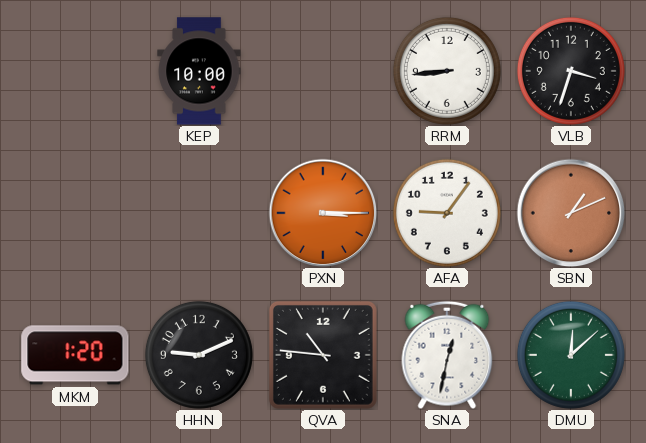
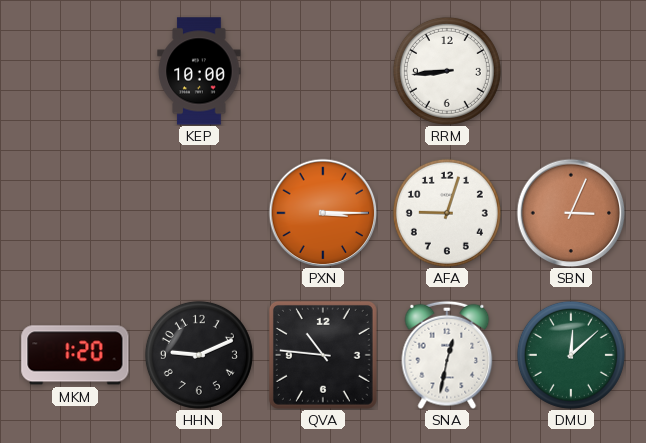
VLB: 3:33 -> none (571, 71)
AFA: 9:06 -> 9:03 (447, 213)
SBN: 1:11 -> 3:04 (571, 213)
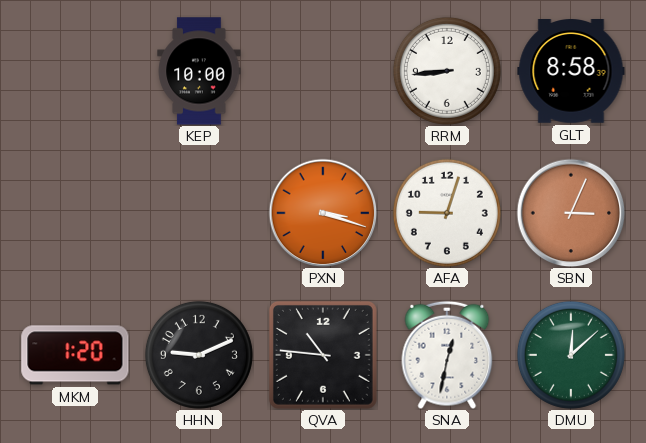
GLT: none -> 8:58 (571, 71)
PXN: 3:15 -> 3:18 (323, 213)
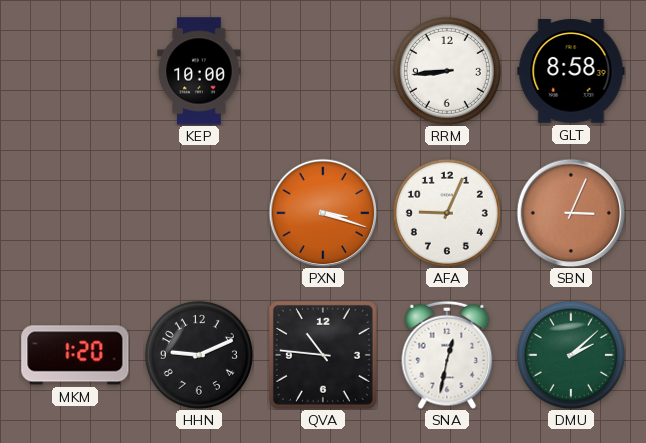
AFA: 9:03 -> 9:04 (447, 213)
DMU: 12:08 -> 2:08 (571, 355)
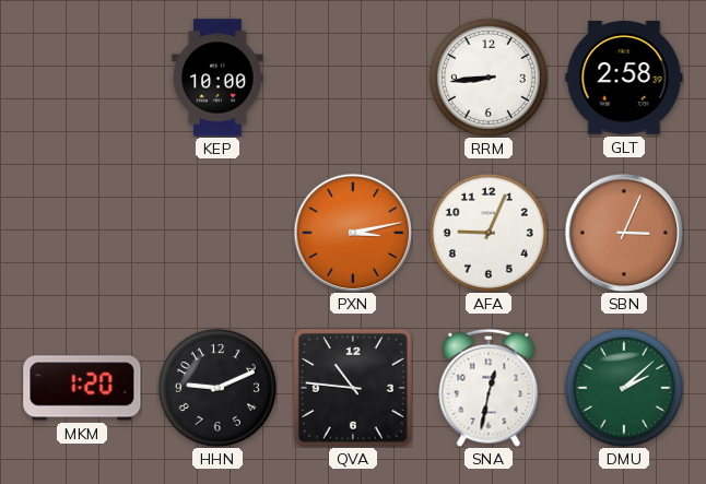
GLT: 8:58 -> 2:58 (624, 78)
PXN: 3:18 -> 3:13 (353, 233)
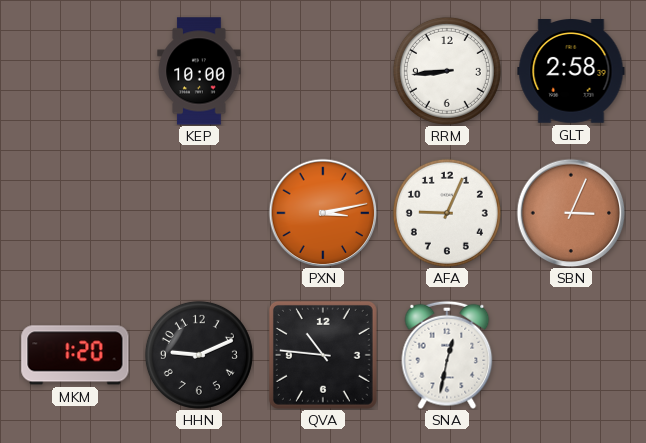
DMU: 2:08 -> none (624, 388)
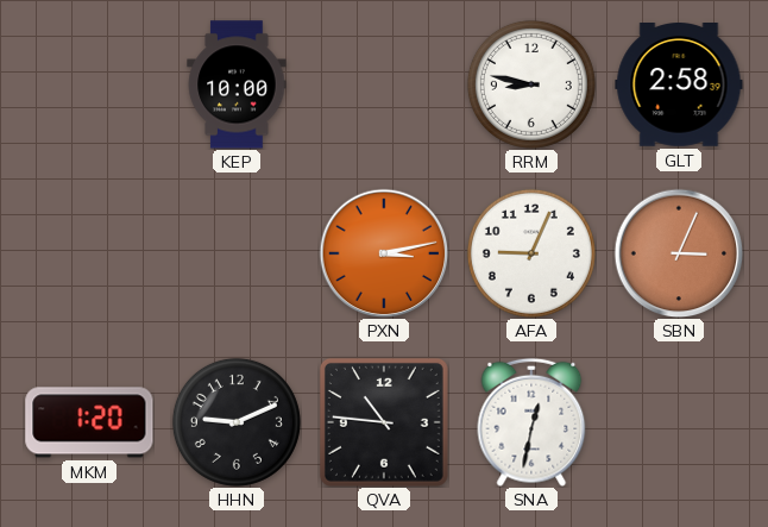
RRM: 8:44 -> 8:47 (531, 84)
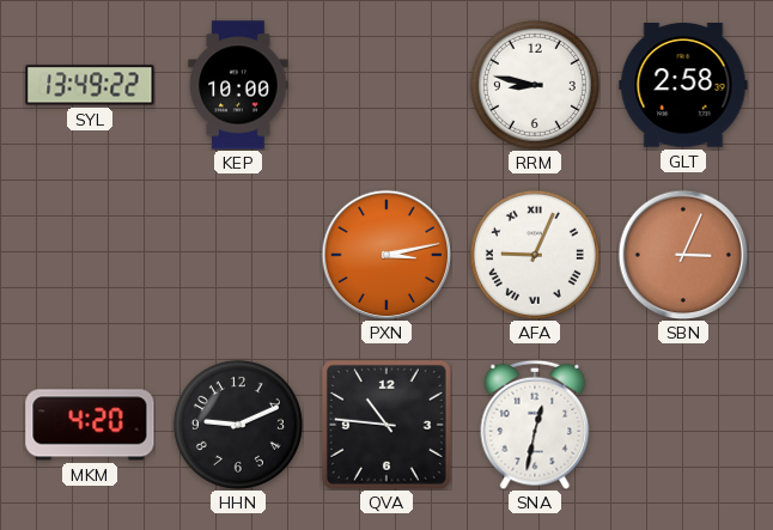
SYL: none -> 13:49 (90, 85)
AFA numerals: Arabic -> Roman (535, 255)
MKM: 1:20 -> 4:20 (90, 425)
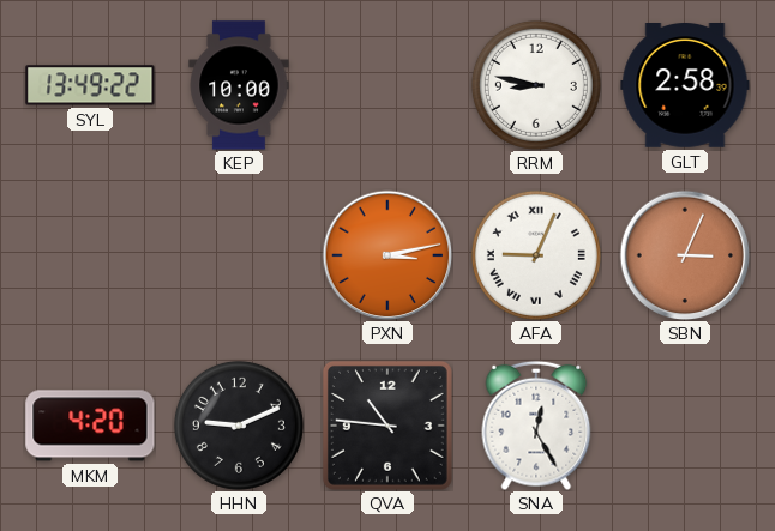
SNA: 12:32 -> 12:25 (536, 426)
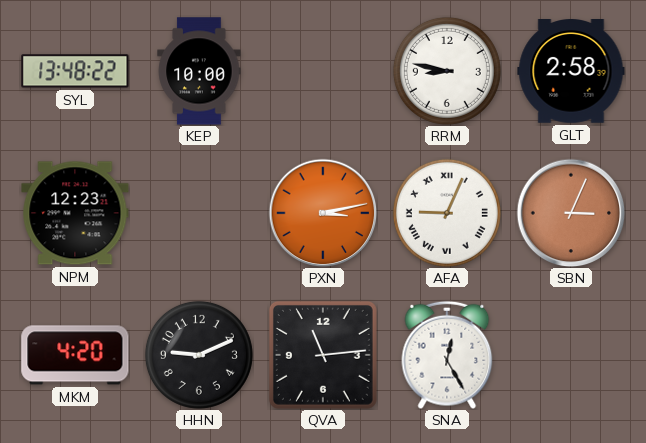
SYL: 13:49 -> 13:48 (75, 71)
NPM: none -> 12:23 (75, 213)
QVA: 10:46 -> 11:14 (323, 355)
